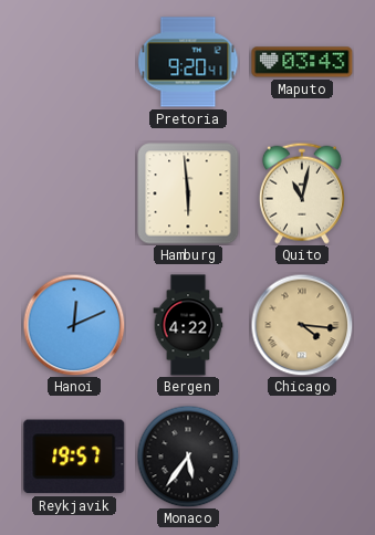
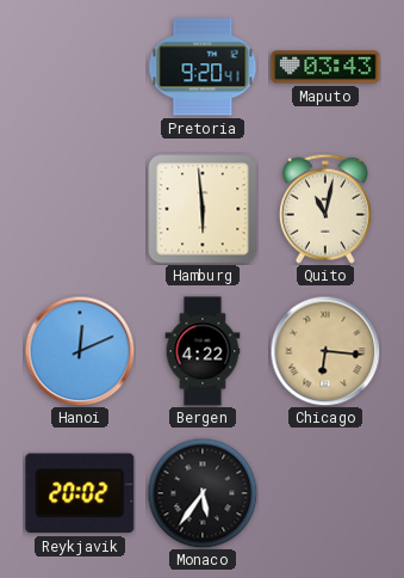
Chicago: 4:16 -> 6:16 (325, 351)
Reykjavik: 19:57 -> 20:02 (80, 493)
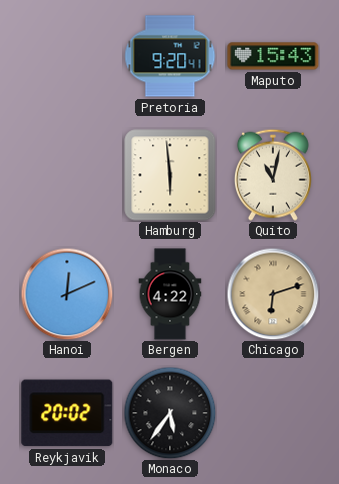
Maputo: 03:43 -> 15:43 (273, 56)
Chicago: 6:16 -> 6:12 (273, 294)
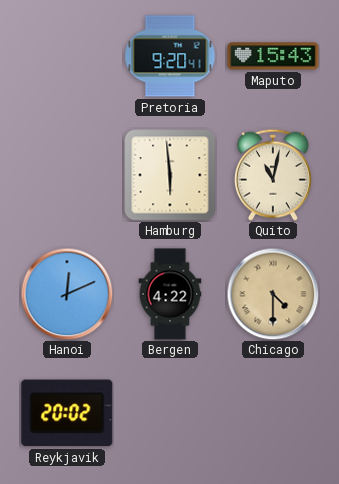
Chicago: 6:12 -> 4:30 (273, 294)
Monaco: 5:36 -> none (170, 413)
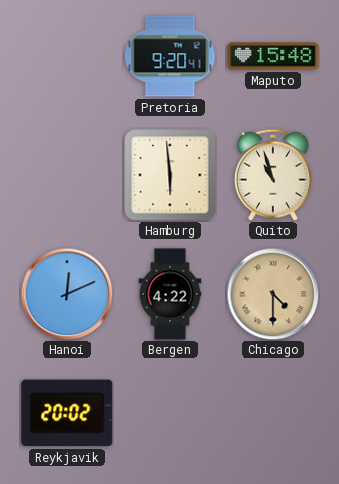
Maputo: 15:43 -> 15:48 (273, 56)
Quito: 11:02 -> 10:57 (273, 175)
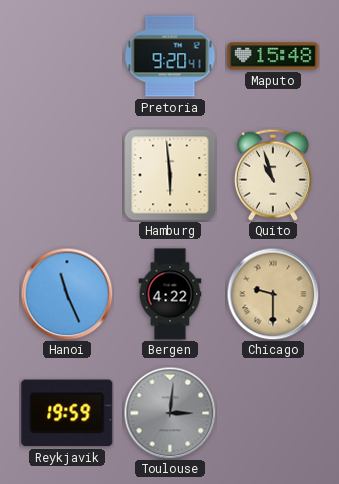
Hanoi: 12:11 -> 11:26 (67, 294)
Chicago: 4:30 -> 9:30 (273, 294)
Reykjavik: 20:02 -> 19:59 (67, 413)
Toulouse: none -> 3:01 (170, 413)
